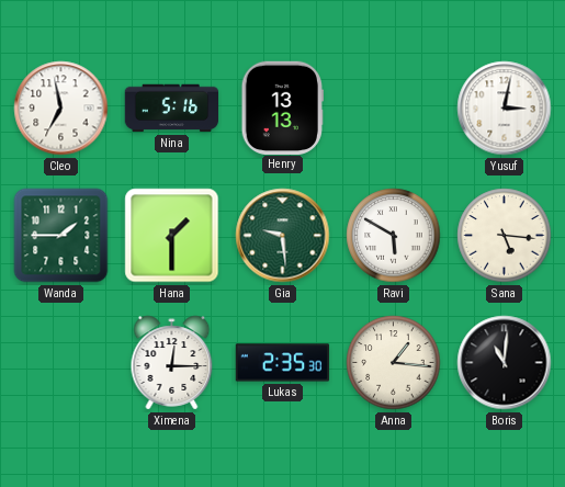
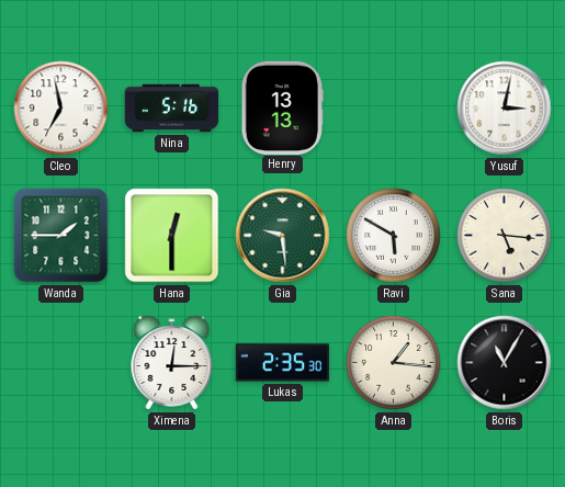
Hana: 1:30 -> 12:30 (172, 236)
Boris: 11:01 -> 11:05 (505, 363)
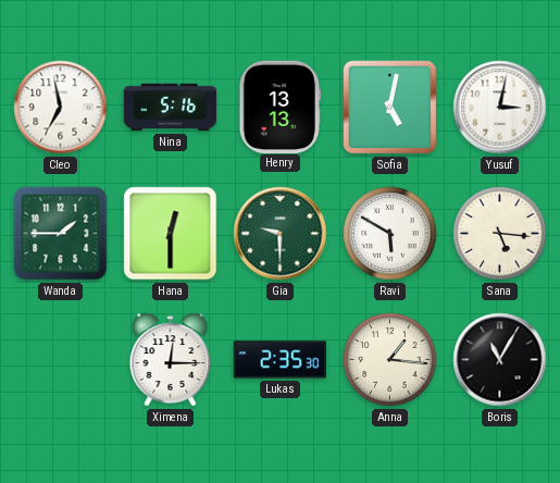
Sofia: none -> 5:02 (390, 108)
Gia: 9:29 -> 9:30 (281, 234)
